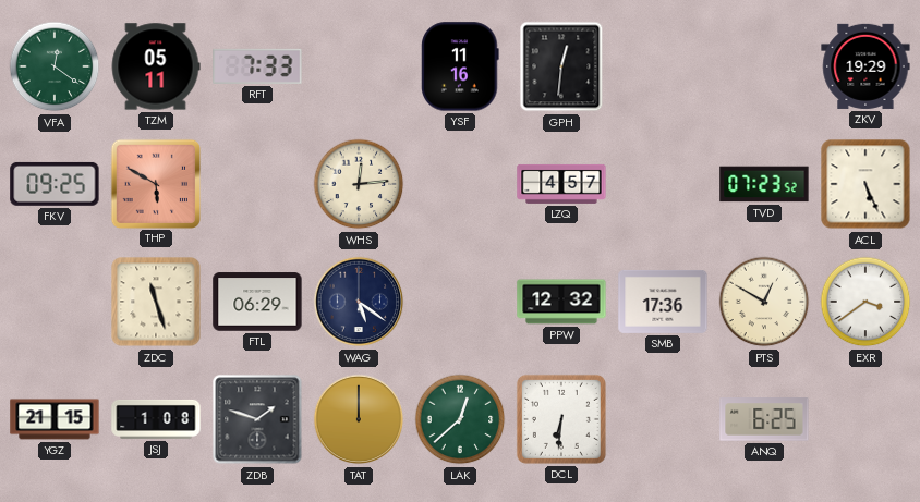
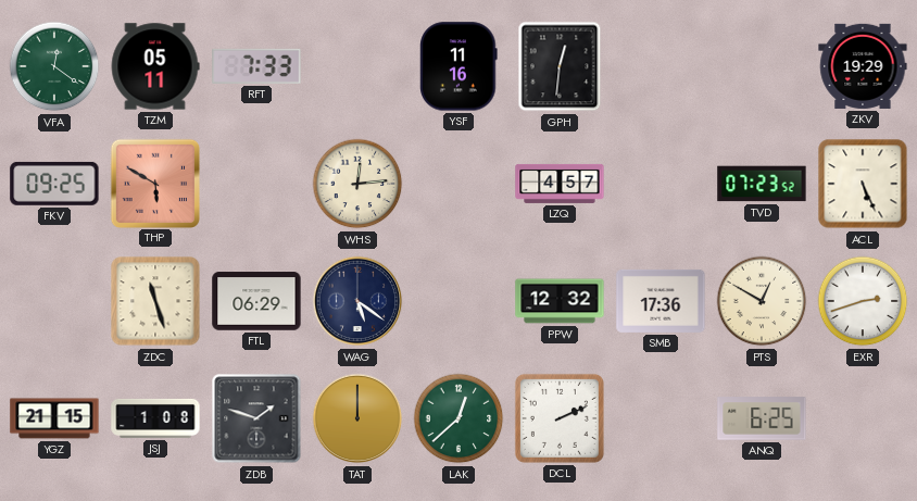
EXR: 3:39 -> 2:42 (863, 301)
DCL: 6:31 -> 2:11 (560, 418)
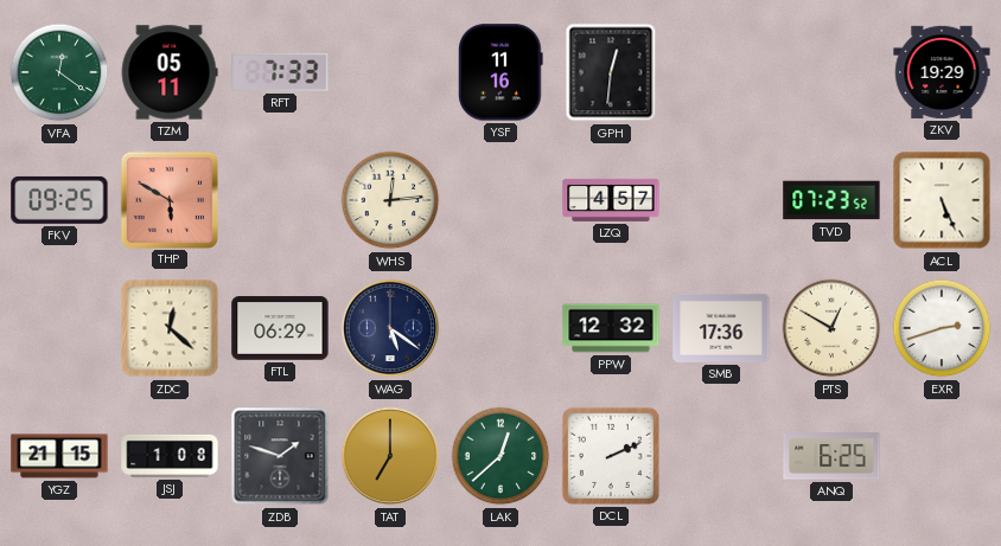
ZDC: 11:27 -> 12:22 (170, 328)
TAT: 12:00 -> 7:00 (390, 456)
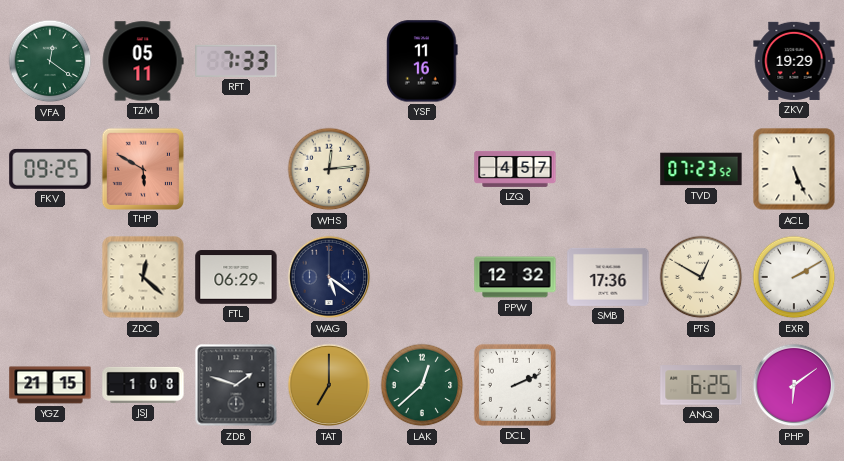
GPH: 12:31 -> none (611, 72)
EXR: 2:42 -> 2:10 (794, 277)
PHP: none -> 6:09 (794, 385)
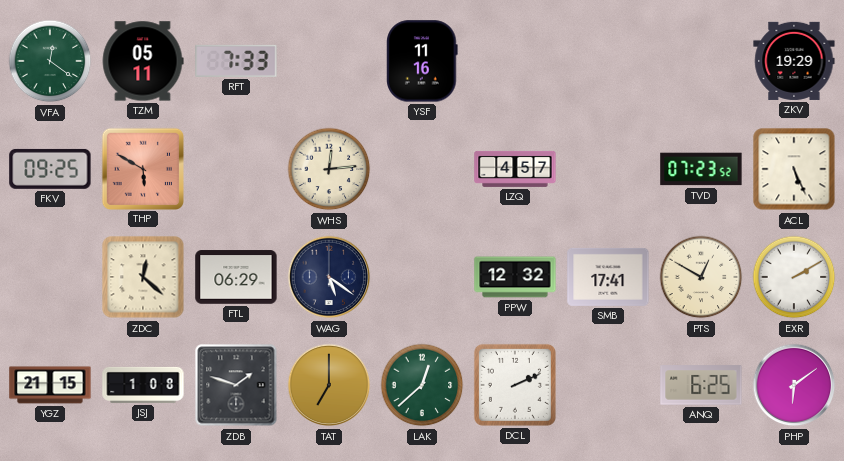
SMB: 17:36 -> 17:41 (608, 277)
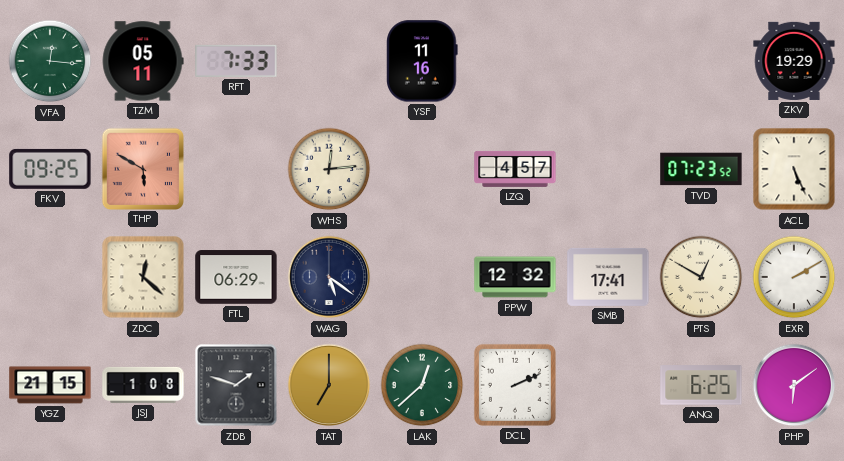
VFA: 12:21 -> 12:16 (50, 61)
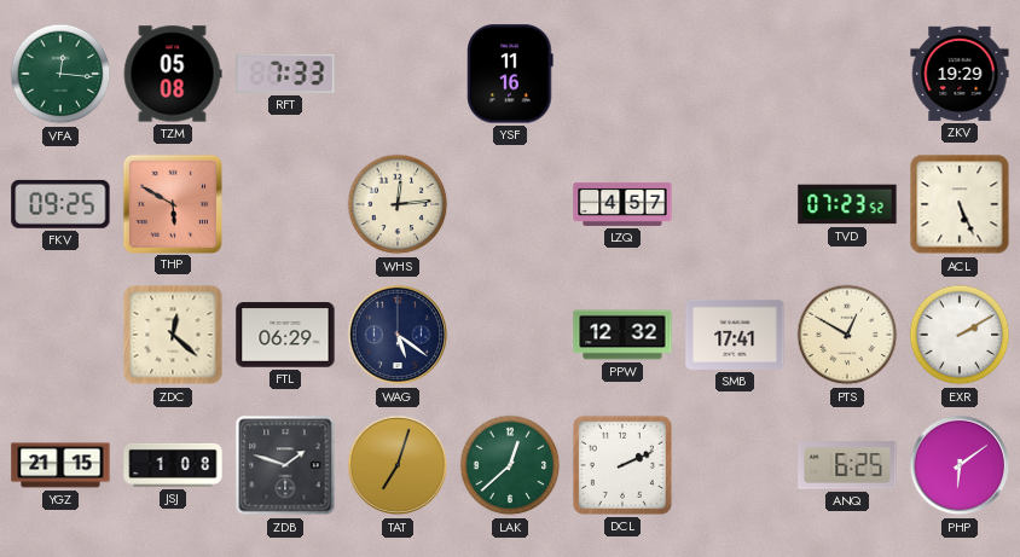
TZM: 05:11 -> 05:08 (173, 74)
TAT: 7:00 -> 7:03 (398, 465)
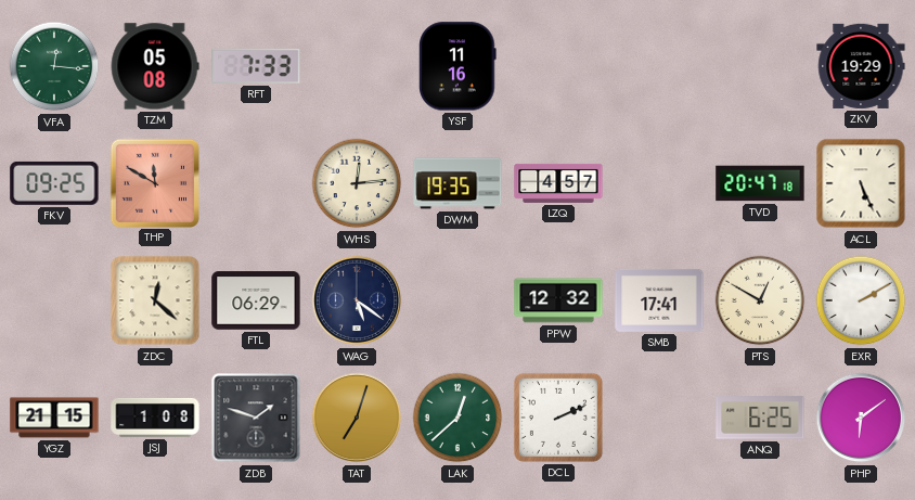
THP: 5:50 -> 11:50 (154, 182)
DWM: none -> 19:35 (457, 183)
TVD: 07:23 -> 20:47 (760, 183)
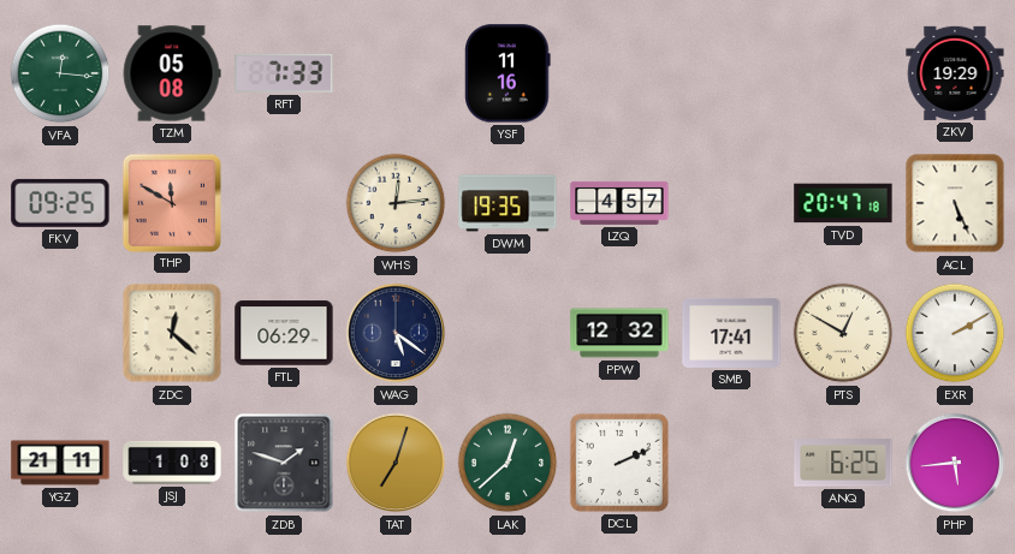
YGZ: 21:15 -> 21:11 (60, 463)
PHP: 6:09 -> 5:44 (955, 463)
